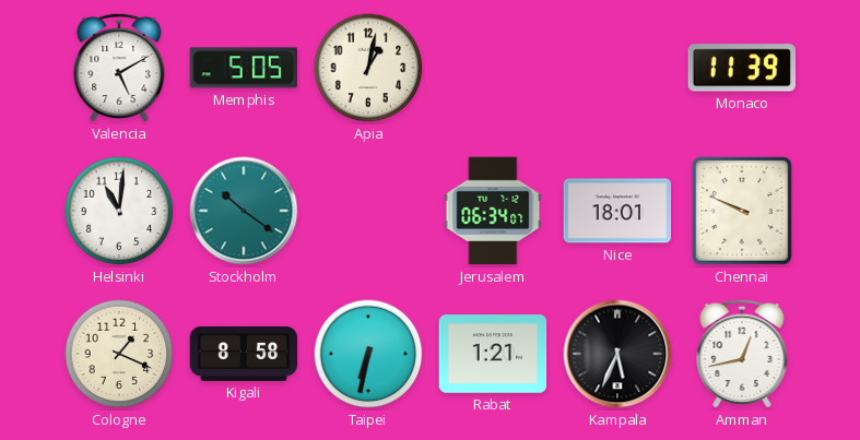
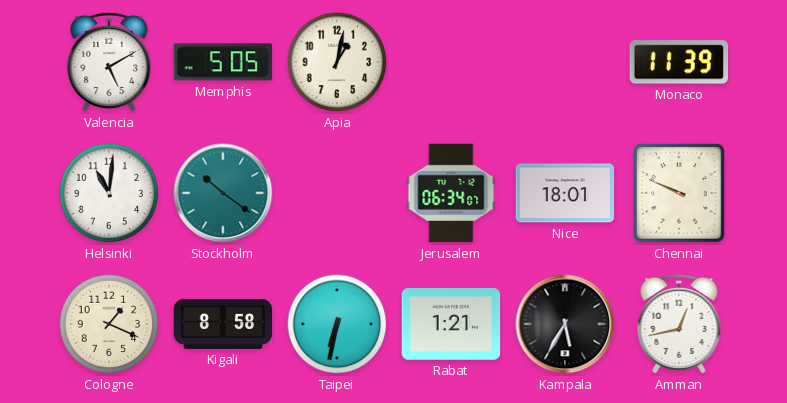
Kampala: 5:34 -> 5:35 (565, 324)
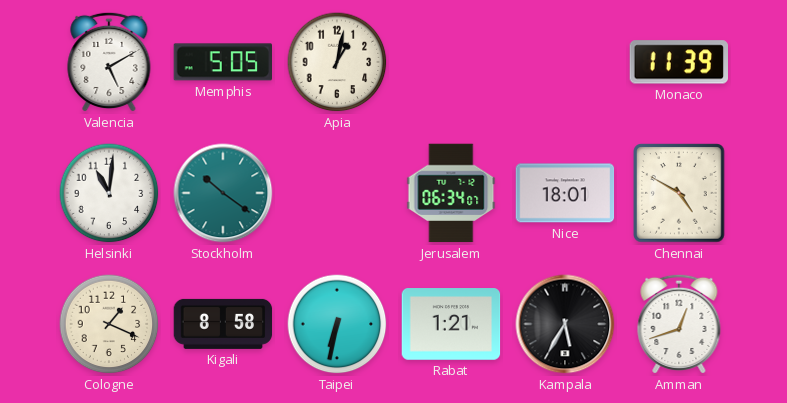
Chennai: 9:49 -> 4:50 (679, 193)
Amman: 12:43 -> 12:42 (679, 324)
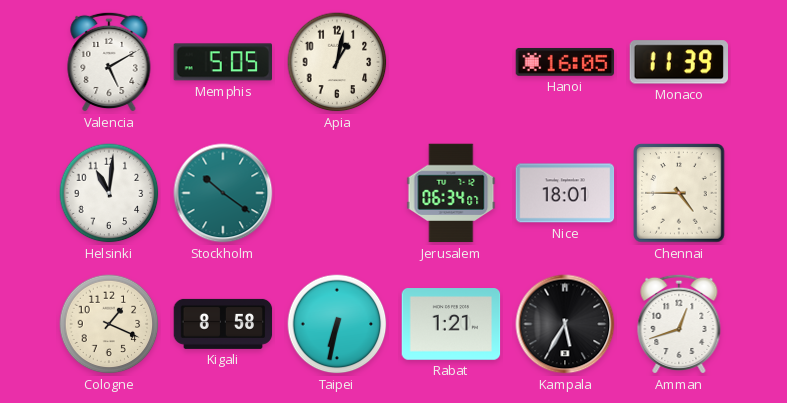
Hanoi: none -> 16:05 (565, 62)
Chennai: 4:50 -> 4:45 (679, 193)
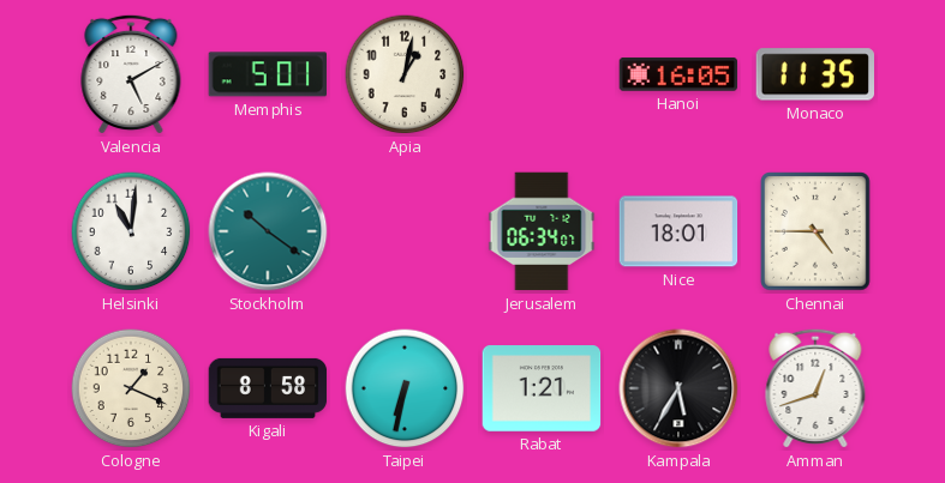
Memphis: 5:05 -> 5:01 (267, 74)
Monaco: 11:39 -> 11:35 (814, 74)
